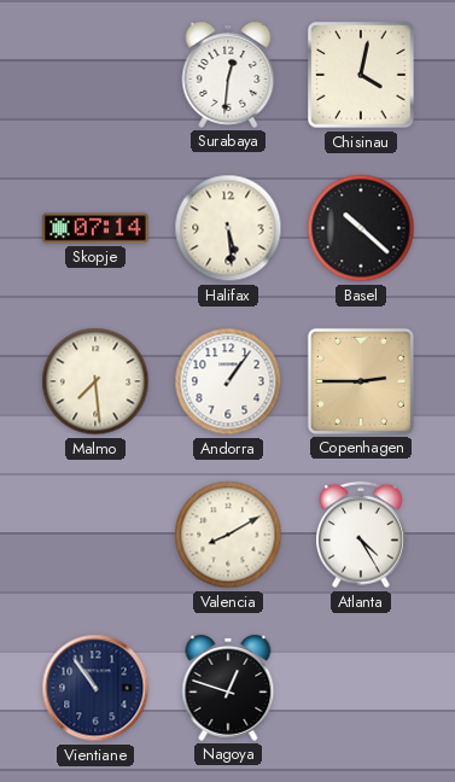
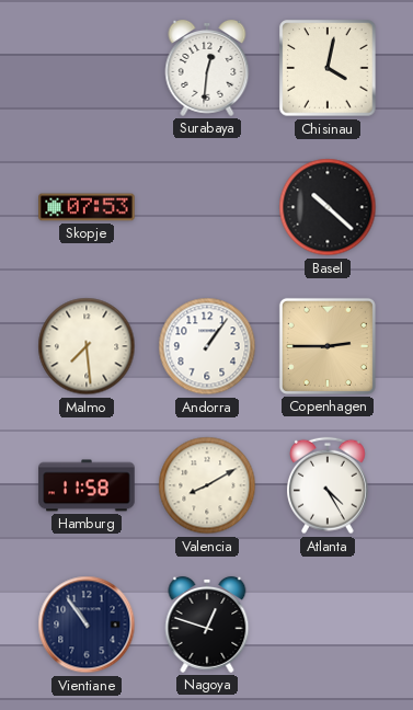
Skopje: 07:14 -> 07:53 (87, 207)
Halifax: 5:29 -> none (228, 228)
Hamburg: none -> 11:58 (87, 485)
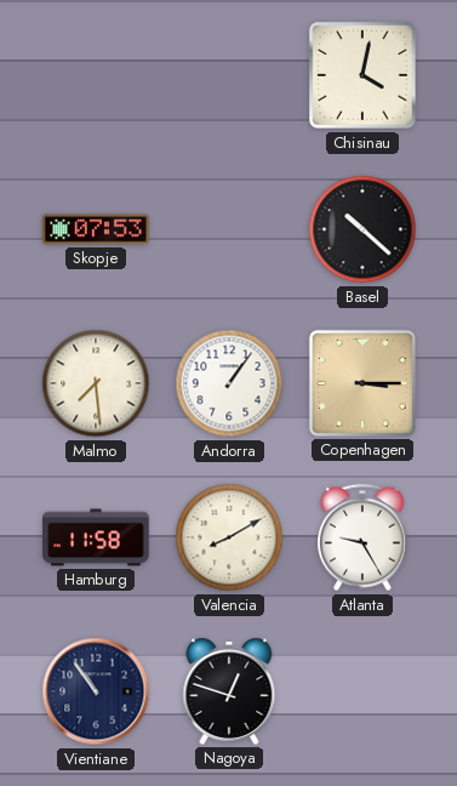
Surabaya: 12:31 -> none (207, 68)
Copenhagen: 2:45 -> 3:15 (362, 383)
Atlanta: 4:25 -> 9:25 (364, 537)
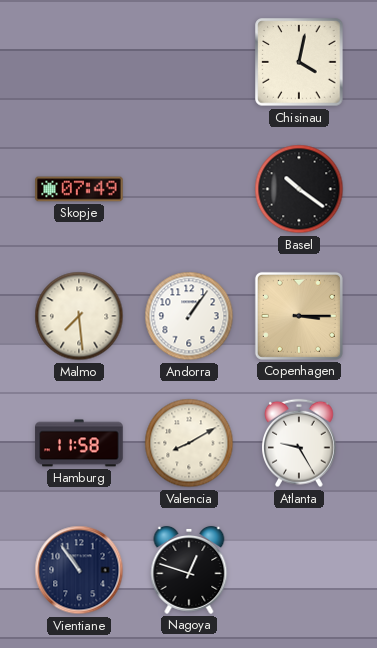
Skopje: 07:53 -> 07:49 (79, 189)
Basel: 10:22 -> 10:21 (299, 189)
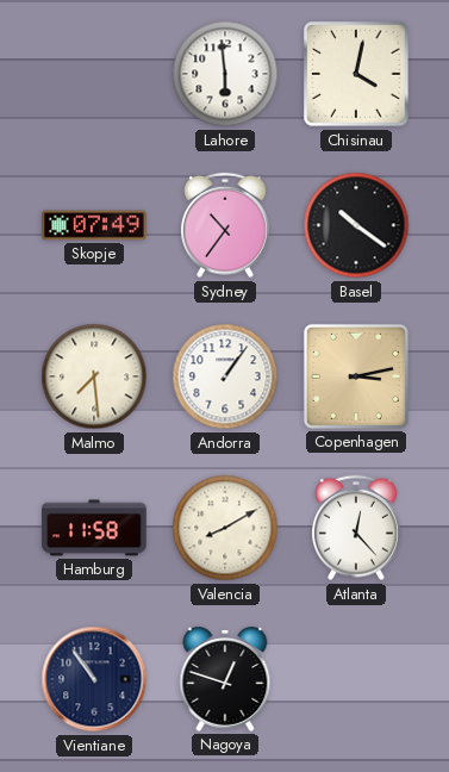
Lahore: none -> 5:59 (225, 74)
Sydney: none -> 10:36 (226, 225)
Copenhagen: 3:15 -> 3:13 (356, 376)
Atlanta: 9:25 -> 12:23 (357, 528)
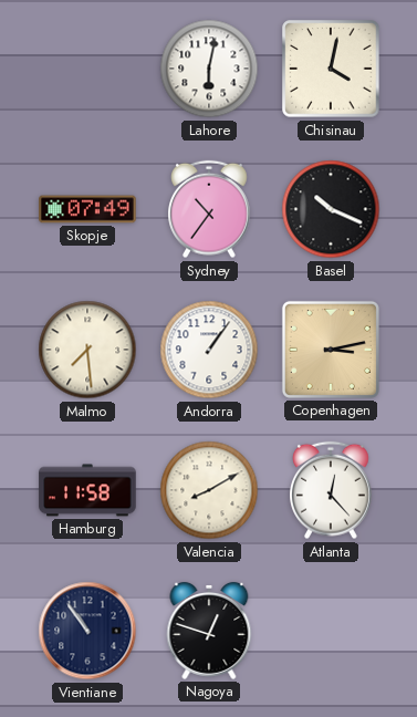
Lahore: 5:59 -> 6:02 (209, 69)
Basel: 10:21 -> 10:19 (331, 209)
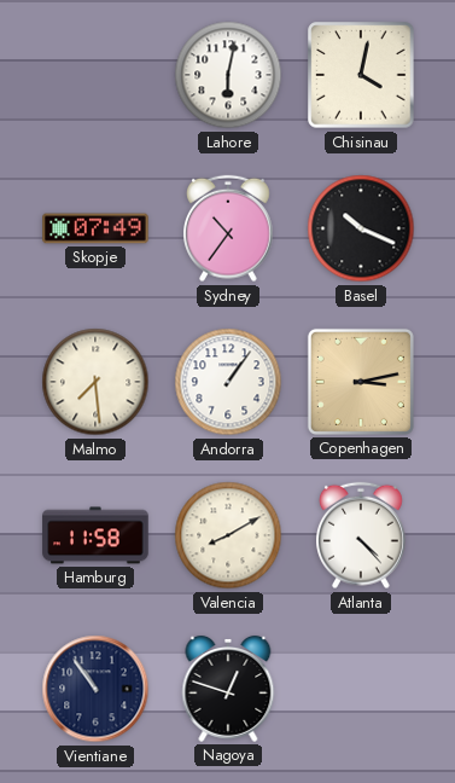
Atlanta: 12:23 -> 4:23 (362, 535)
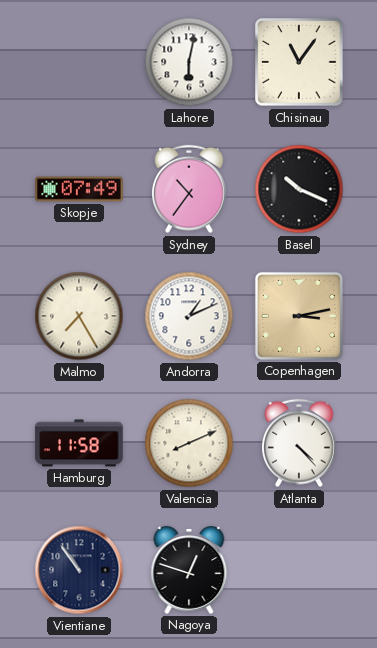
Chisinau: 4:02 -> 11:06 (299, 62)
Malmo: 7:29 -> 7:25 (79, 316)
Andorra: 1:06 -> 1:11 (189, 316)
Valencia: 8:10 -> 8:11 (189, 443)
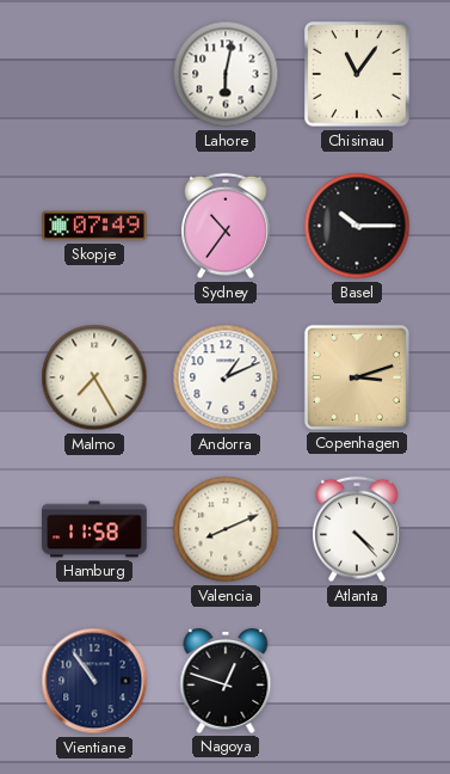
Basel: 10:19 -> 10:15 (357, 226)
Copenhagen: 3:13 -> 3:12 (357, 377)
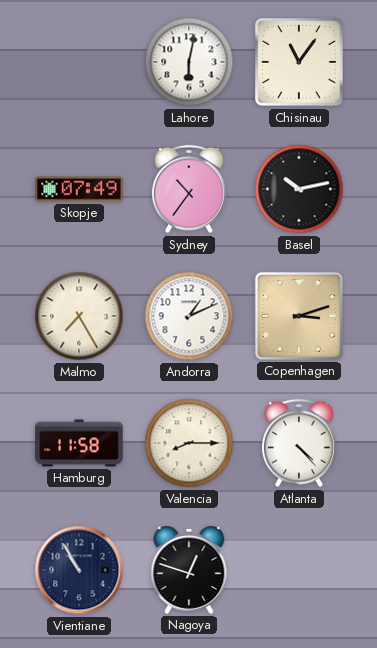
Basel: 10:15 -> 10:13 (299, 189)
Valencia: 8:11 -> 8:15 (189, 443)
Vientiane: 10:54 -> 10:55 (79, 570)
